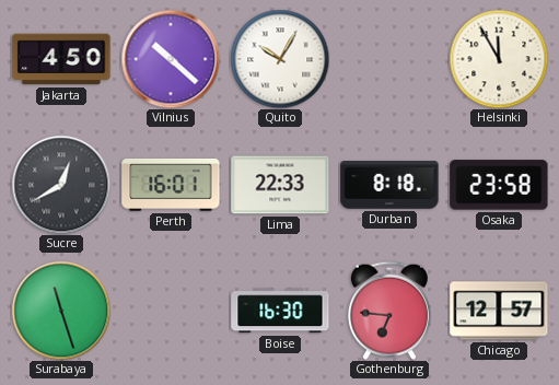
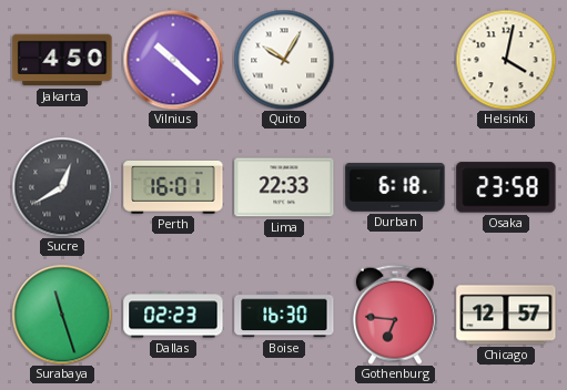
Helsinki: 11:55 -> 4:02 (506, 60)
Durban: 8:18 -> 6:18 (395, 187)
Dallas: none -> 02:23 (173, 315)
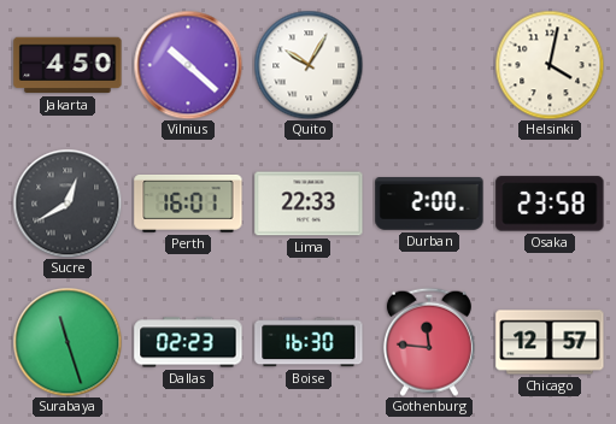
Durban: 6:18 -> 2:00 (429, 204)
Gothenburg: 6:46 -> 11:46 (429, 342)
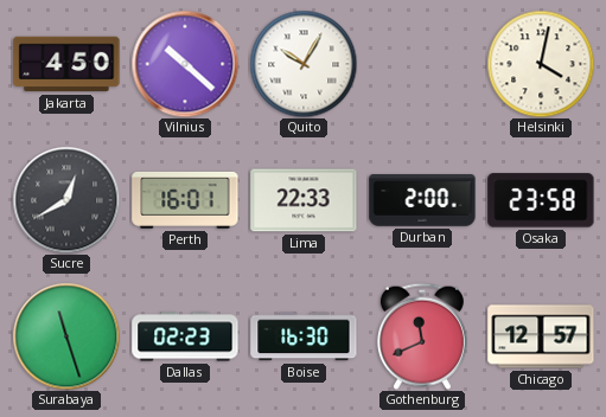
Gothenburg: 11:46 -> 11:41 (422, 336)
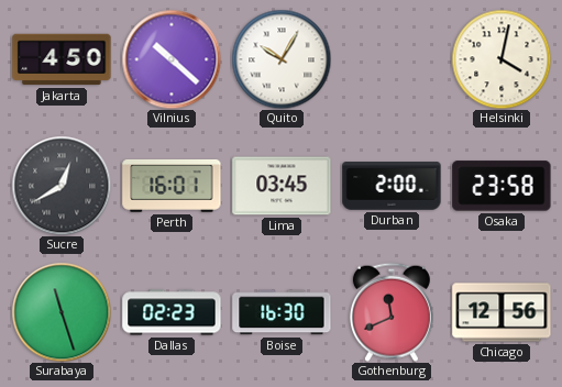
Lima: 22:33 -> 03:45 (282, 186)
Chicago: 12:57 -> 12:56 (502, 312)
